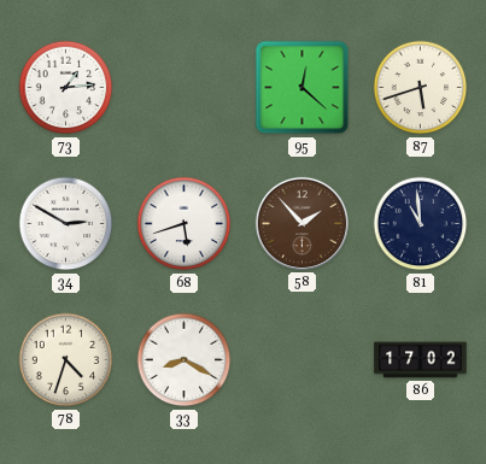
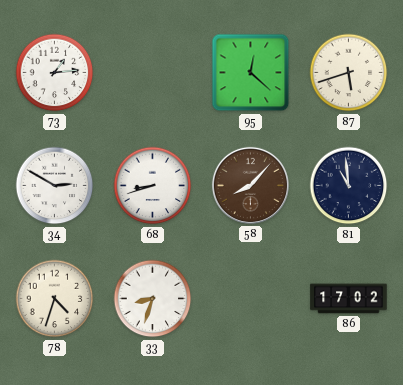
68: 5:42 -> 8:42 (153, 186)
58: 1:53 -> 8:07 (250, 185)
33: 8:20 -> 8:33 (153, 299)
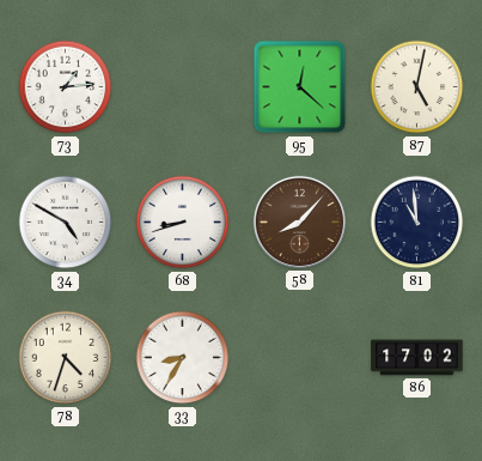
87: 5:42 -> 5:02 (417, 87)
34: 2:50 -> 4:50 (66, 223)
33: 8:33 -> 8:35 (183, 358)
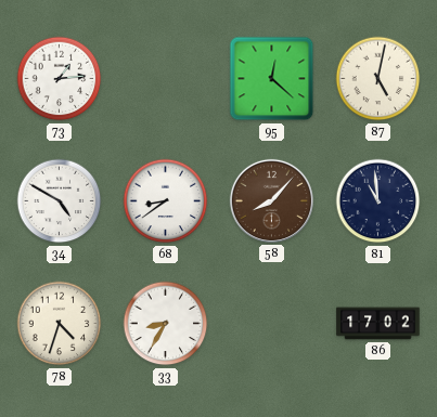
68: 8:42 -> 8:39 (166, 201)
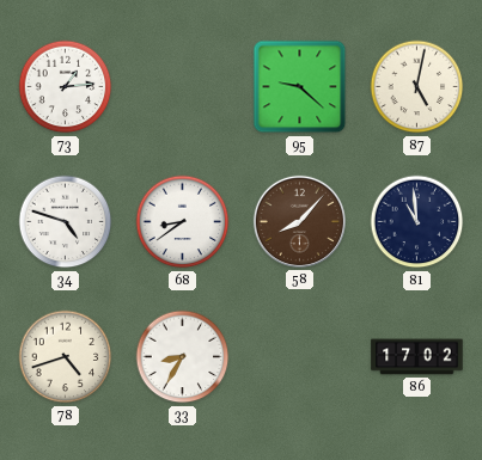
95: 12:22 -> 9:22 (300, 87)
34: 4:50 -> 4:48 (66, 222)
78: 4:33 -> 4:42 (66, 357)
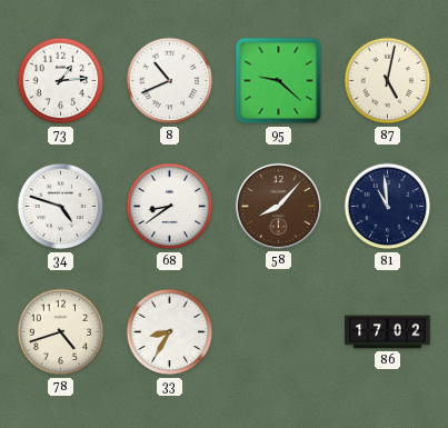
8: none -> 10:41 (170, 81)
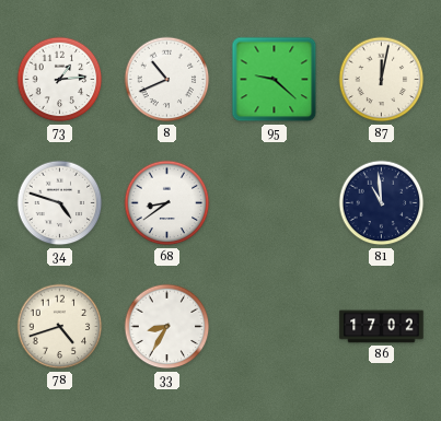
87: 5:02 -> 12:02 (382, 80)
58: 8:07 -> none (278, 206)
